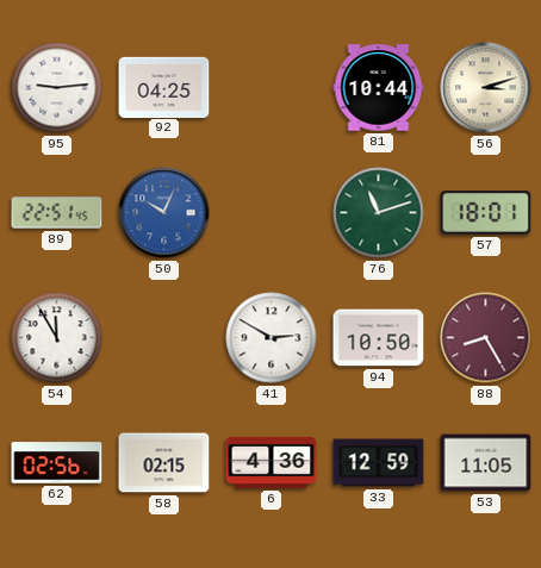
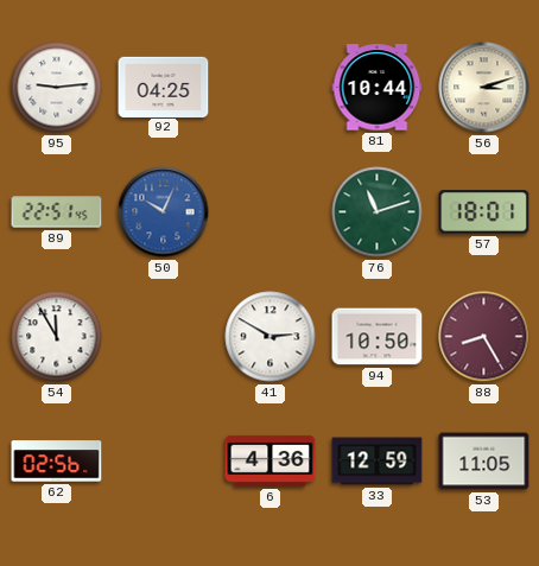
58: 02:15 -> none (164, 463)
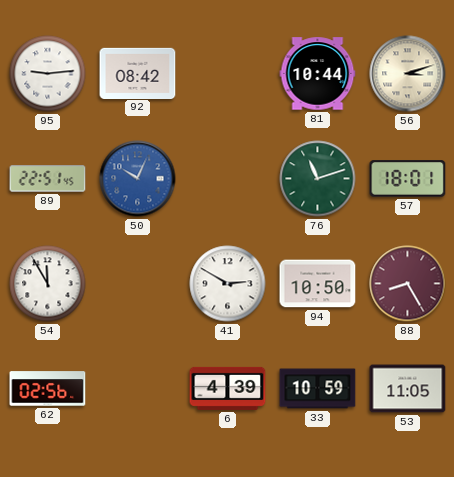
92: 04:25 -> 08:42 (138, 73)
6: 4:36 -> 4:39 (228, 388)
33: 12:59 -> 10:59 (318, 389)
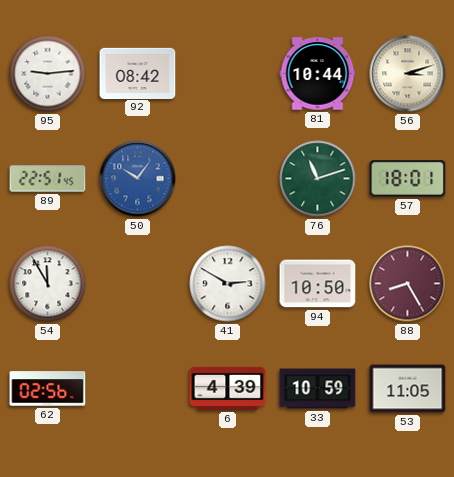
50: 10:04 -> 10:06 (138, 179)
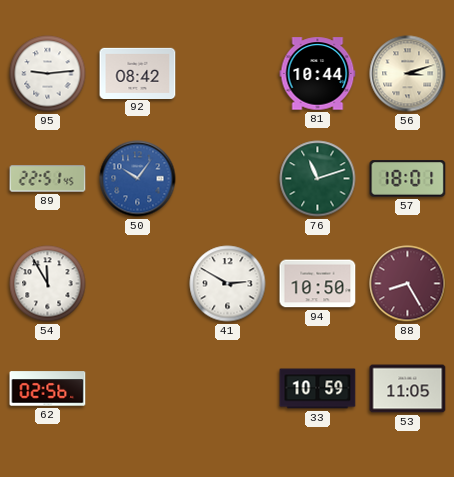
6: 4:39 -> none (228, 388)
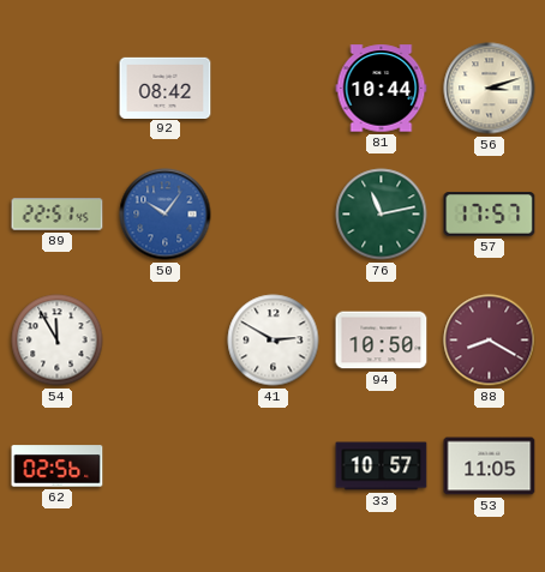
95: 9:14 -> none (48, 74)
76: 11:12 -> 11:13 (382, 215)
57: 18:01 -> 17:57 (490, 215)
88: 8:25 -> 8:20 (490, 341)
33: 10:59 -> 10:57 (382, 466)
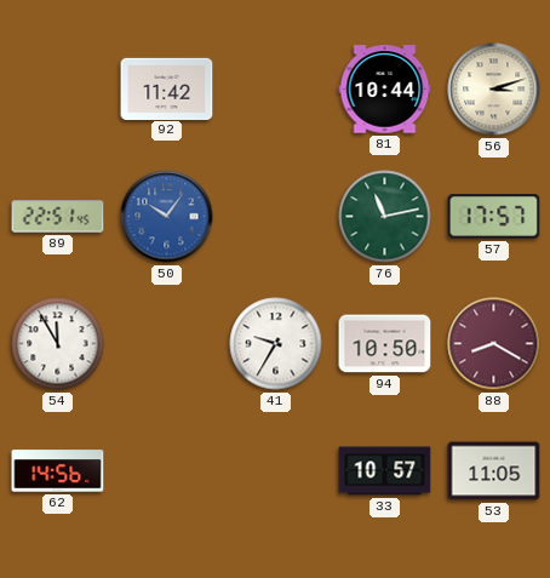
92: 08:42 -> 11:42 (167, 88)
41: 2:50 -> 9:35 (276, 344)
62: 02:56 -> 14:56 (58, 471)
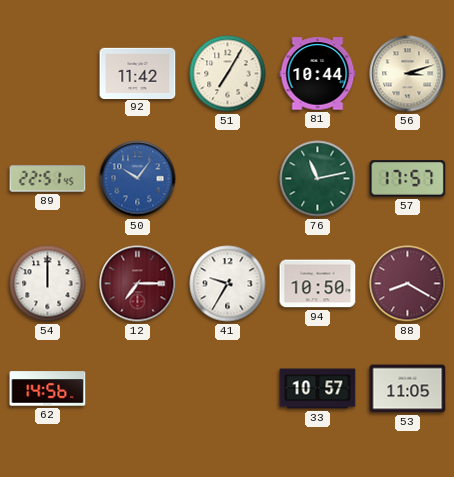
51: none -> 7:05 (228, 74)
54: 11:55 -> 12:00 (48, 284)
12: none -> 7:15 (138, 284)
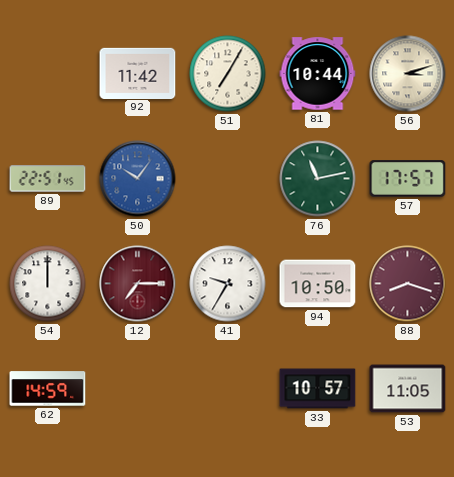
88: 8:20 -> 8:18 (408, 284)
62: 14:56 -> 14:59 (48, 389)
